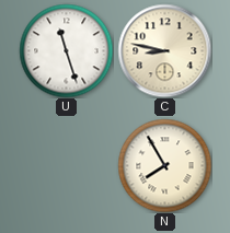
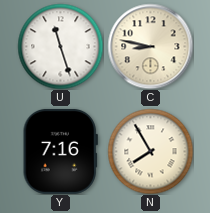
Y: none -> 7:16 (60, 151)
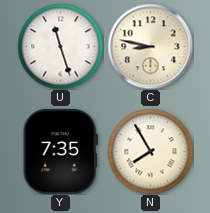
Y: 7:16 -> 7:35 (60, 151)
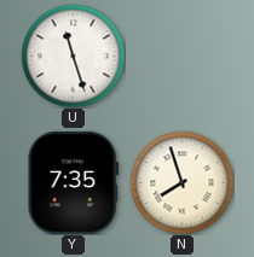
C: 8:47 -> none (150, 46)
N: 7:55 -> 7:57 (181, 182)
